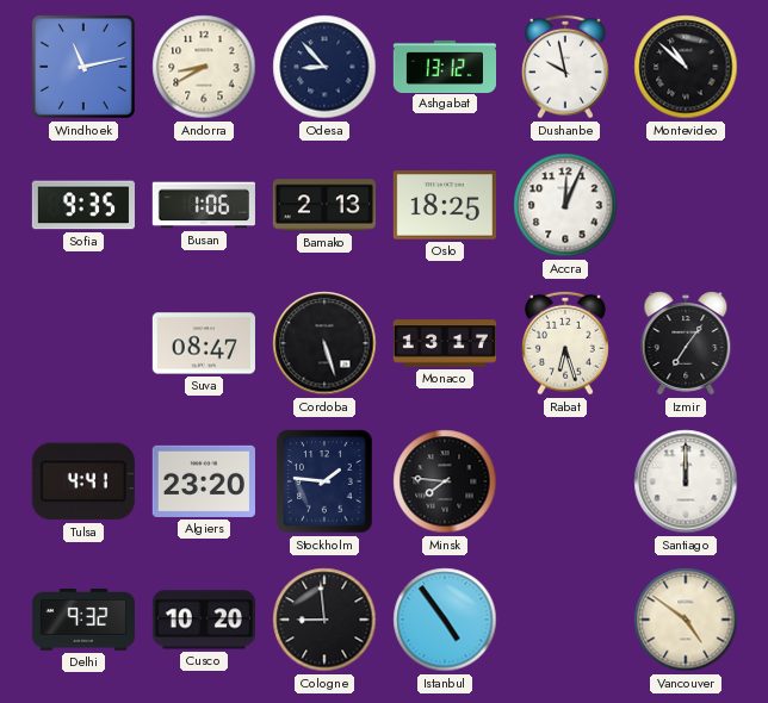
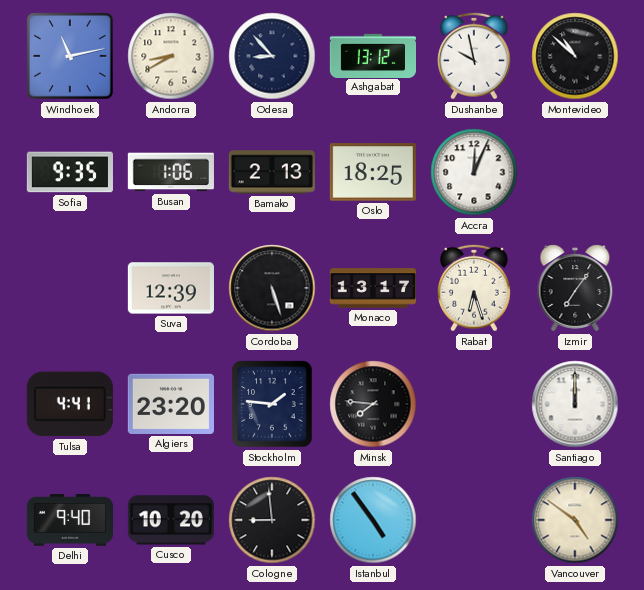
Suva: 08:47 -> 12:39 (171, 288)
Delhi: 9:32 -> 9:40 (69, 520)
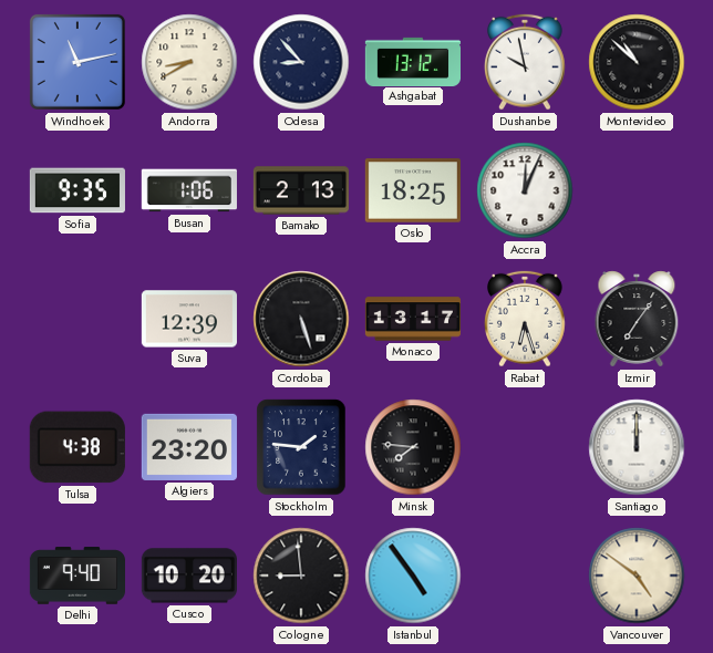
Tulsa: 4:41 -> 4:38 (77, 447)
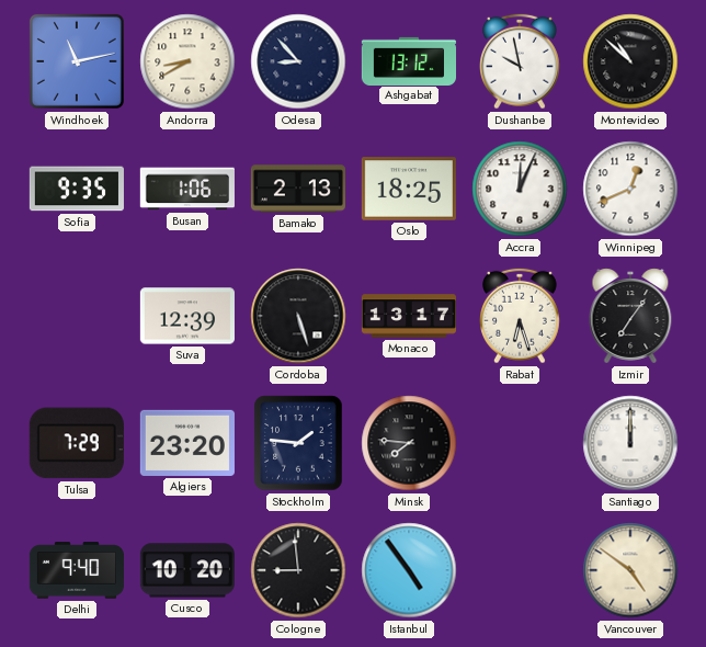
Winnipeg: none -> 12:41 (630, 189)
Tulsa: 4:38 -> 7:29 (77, 443)
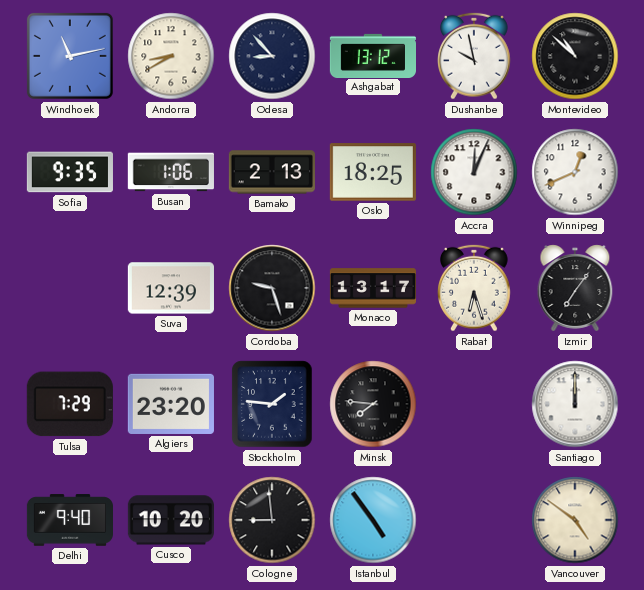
Cordoba: 5:27 -> 9:27 (272, 288)
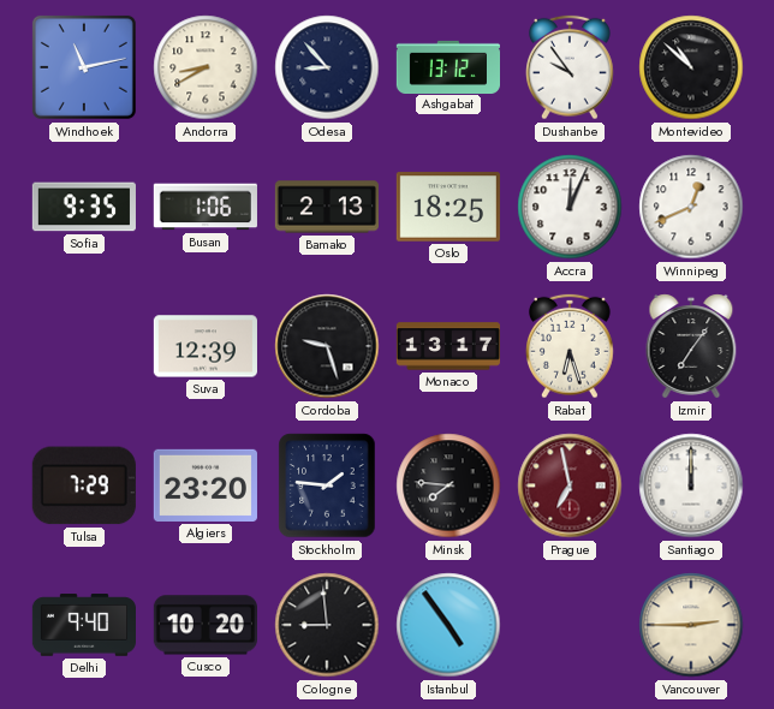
Dushanbe: 9:58 -> 9:54 (571, 67)
Prague: none -> 6:58 (570, 485)
Vancouver: 4:51 -> 2:45 (691, 625)
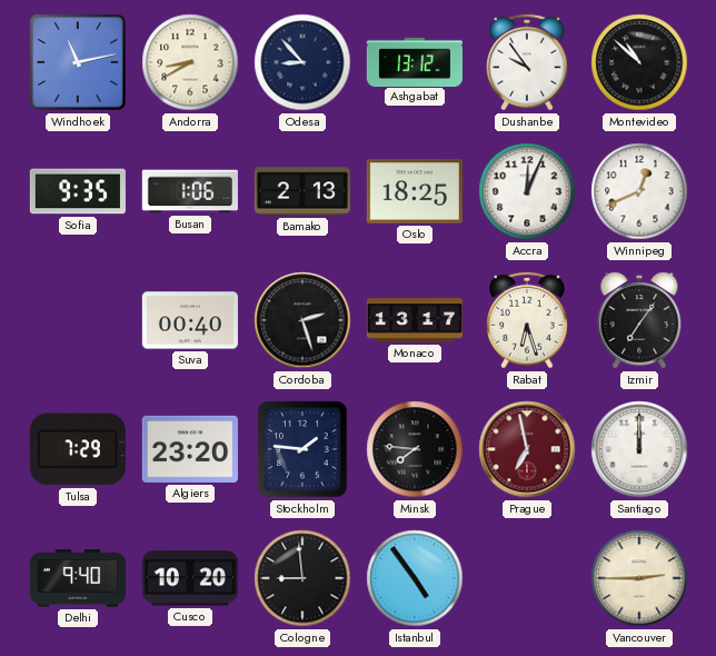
Suva: 12:39 -> 00:40 (190, 320)
Cordoba: 9:27 -> 2:27 (302, 320)
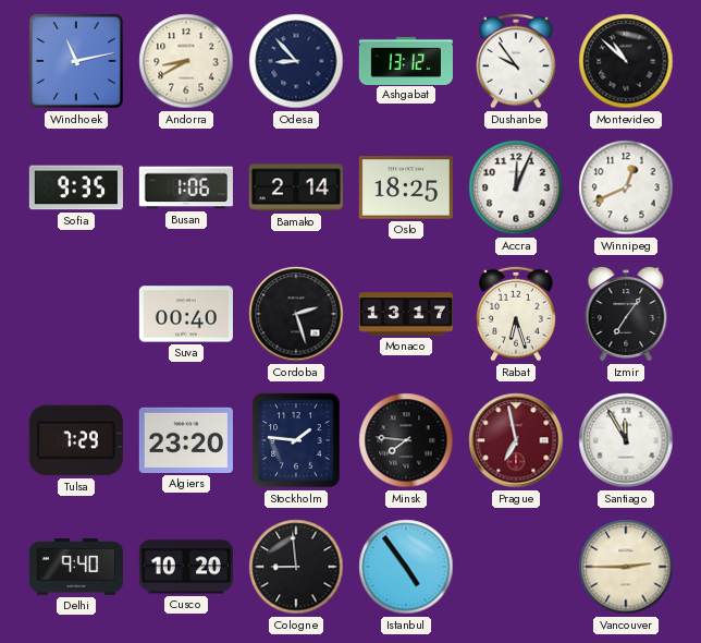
Bamako: 2:13 -> 2:14 (296, 187)
Santiago: 12:00 -> 11:55 (626, 440)
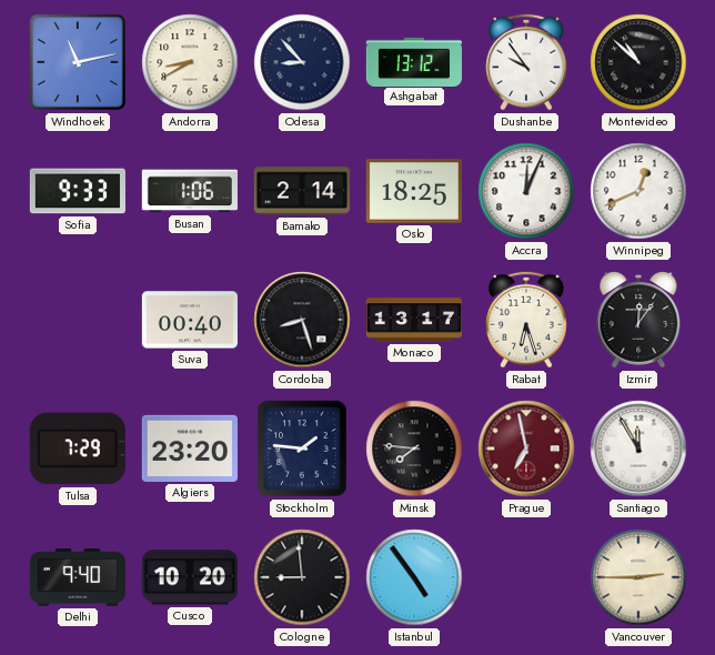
Sofia: 9:35 -> 9:33 (78, 191)
Cordoba: 2:27 -> 8:27 (302, 320)
Izmir: 7:06 -> 12:06 (638, 320)
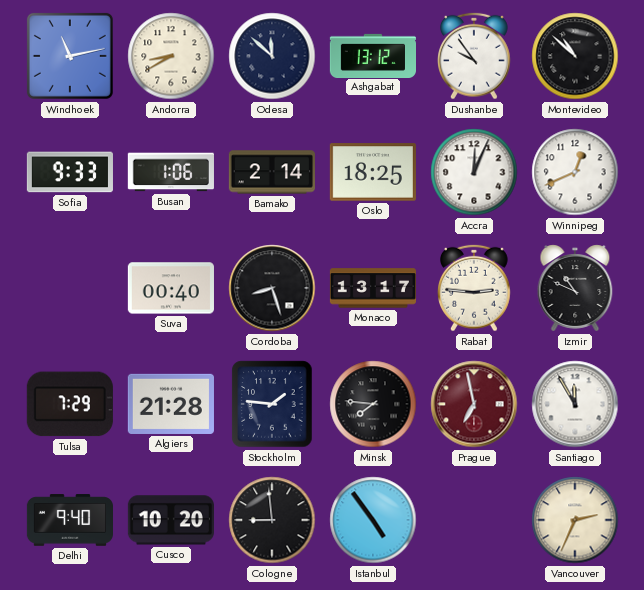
Odesa: 8:53 -> 11:52 (272, 56)
Rabat: 6:27 -> 2:46 (475, 288)
Izmir: 12:06 -> 10:49 (575, 288)
Algiers: 23:20 -> 21:28 (171, 404)
Vancouver: 2:45 -> 2:34 (575, 520)
